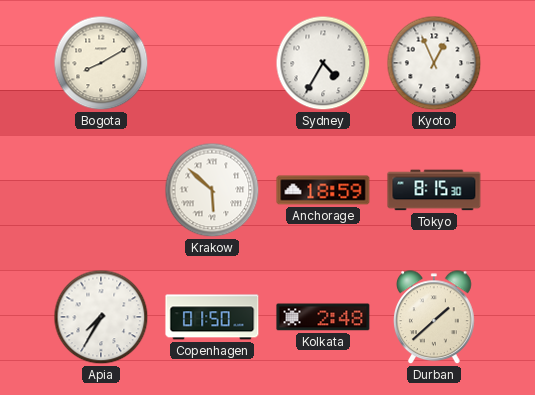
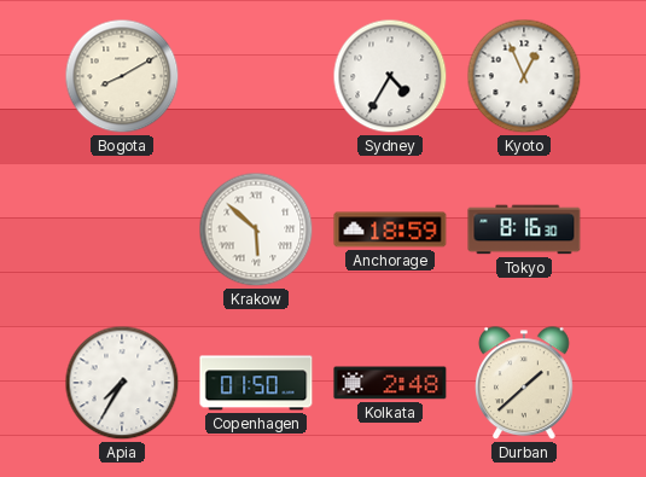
Tokyo: 8:15 -> 8:16 (524, 229)
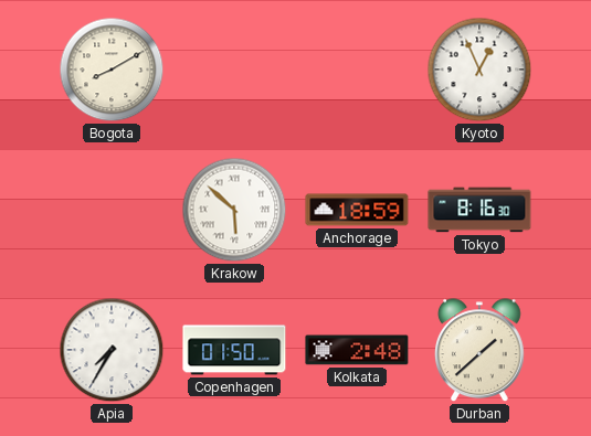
Sydney: 4:35 -> none (390, 76)
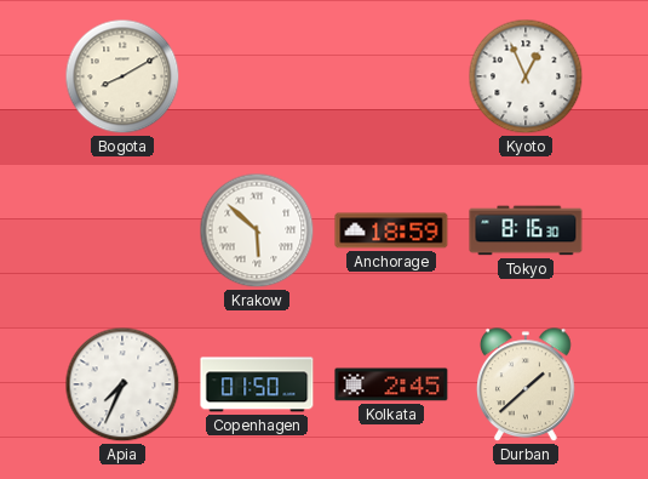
Apia: 7:35 -> 7:34 (122, 384)
Kolkata: 2:48 -> 2:45 (391, 384)
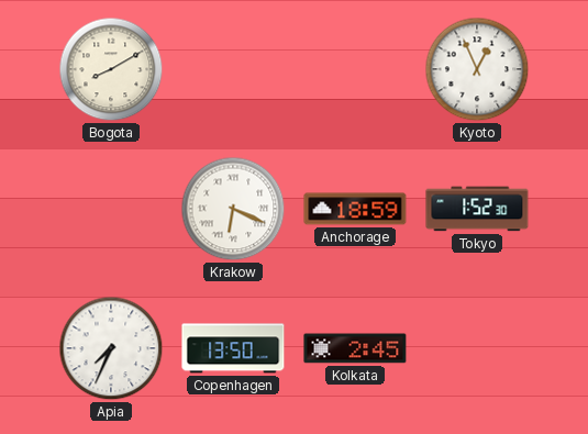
Krakow: 5:52 -> 6:19 (233, 209)
Tokyo: 8:16 -> 1:52 (477, 209)
Copenhagen: 01:50 -> 13:50 (233, 348)
Durban: 1:38 -> none (527, 386)
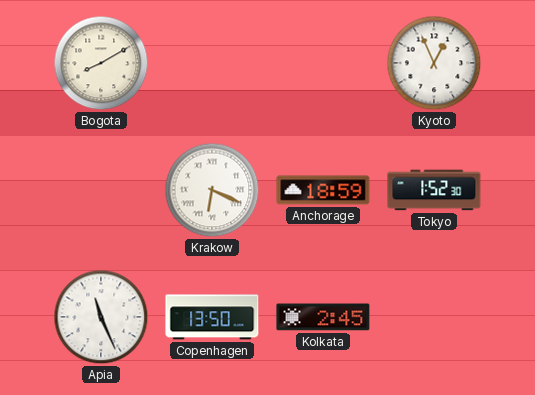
Apia: 7:34 -> 11:26 (101, 317)
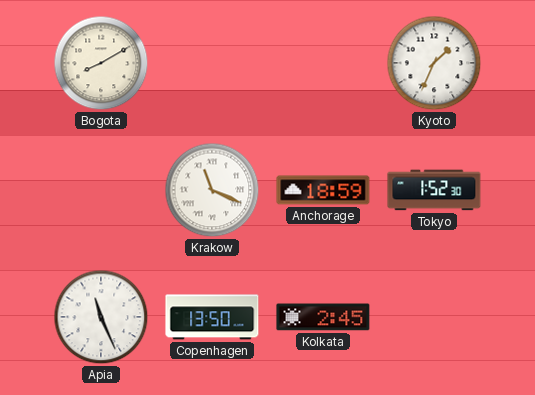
Kyoto: 12:56 -> 1:34 (434, 63)
Krakow: 6:19 -> 11:19 (212, 190)
